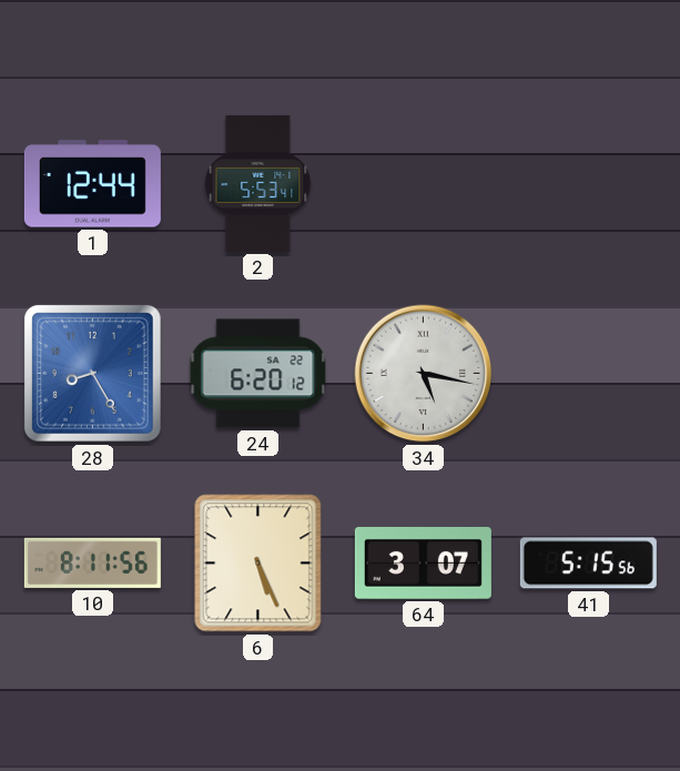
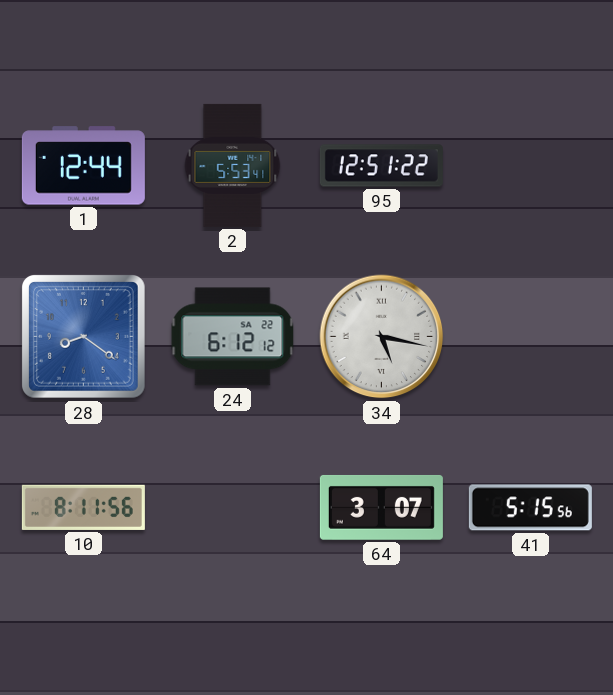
95: none -> 12:51 (381, 166)
28: 8:25 -> 8:21 (83, 336)
24: 6:20 -> 6:12 (233, 337)
6: 5:26 -> none (258, 564)
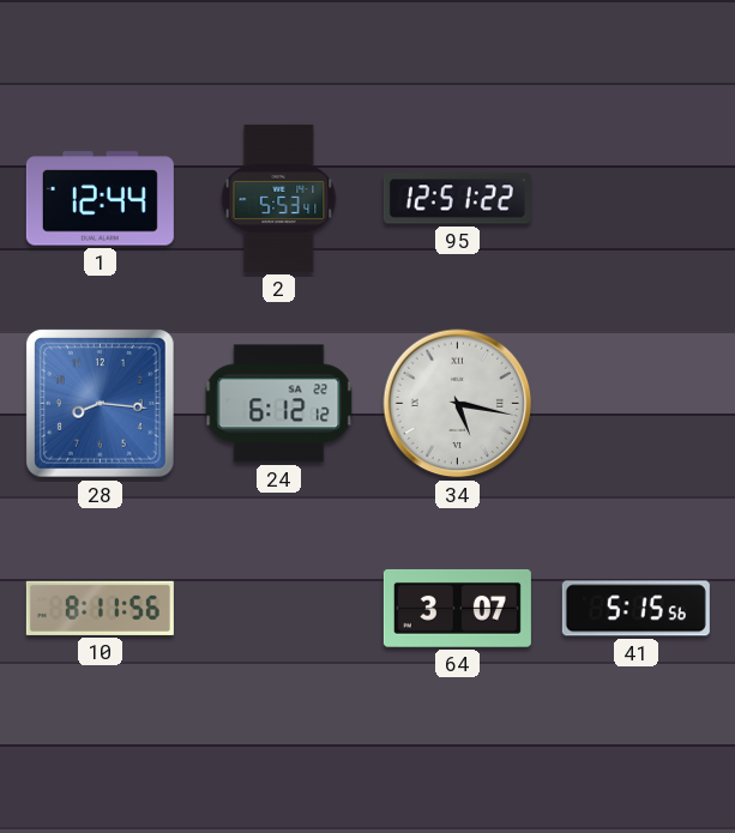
28: 8:21 -> 8:16 (100, 403)
